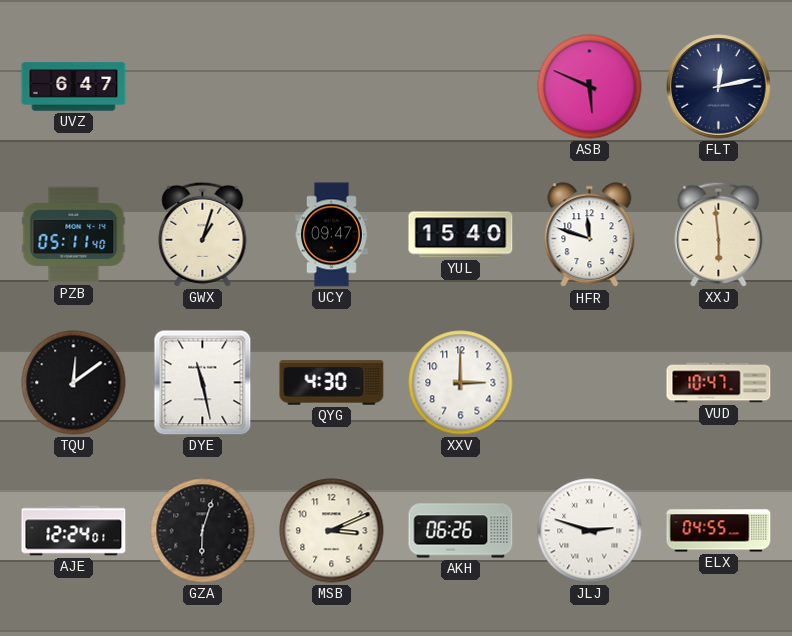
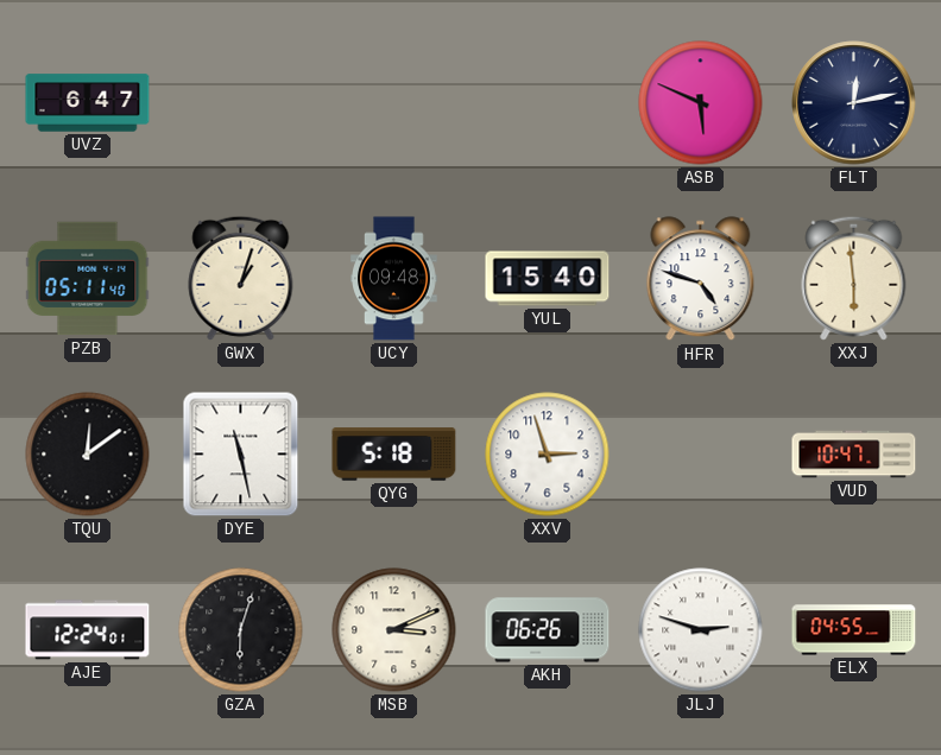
UCY: 09:47 -> 09:48 (394, 279)
HFR: 11:48 -> 4:48 (701, 279)
QYG: 4:30 -> 5:18 (394, 455)
XXV: 3:00 -> 2:57 (548, 455)
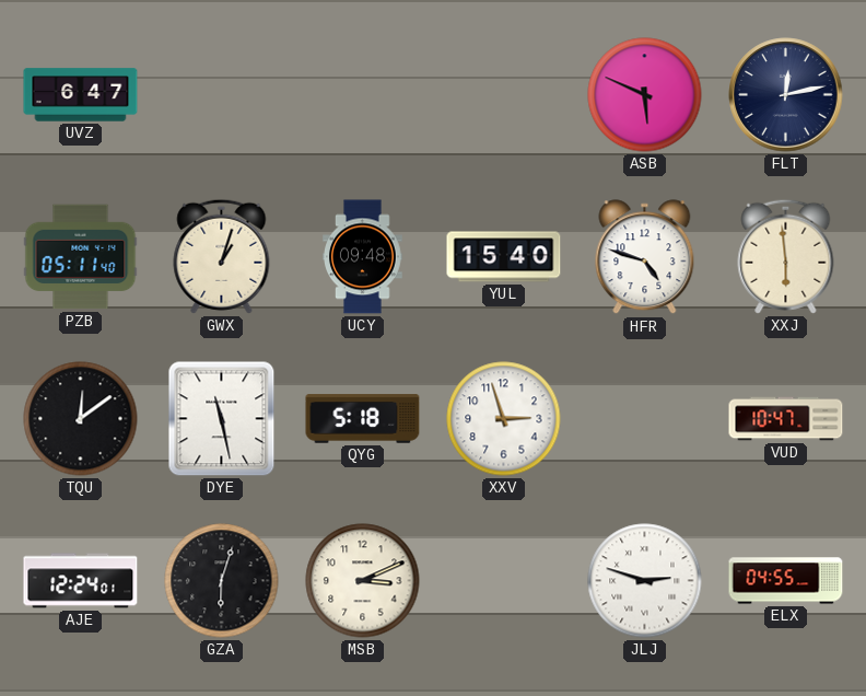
AKH: 06:26 -> none (548, 630)
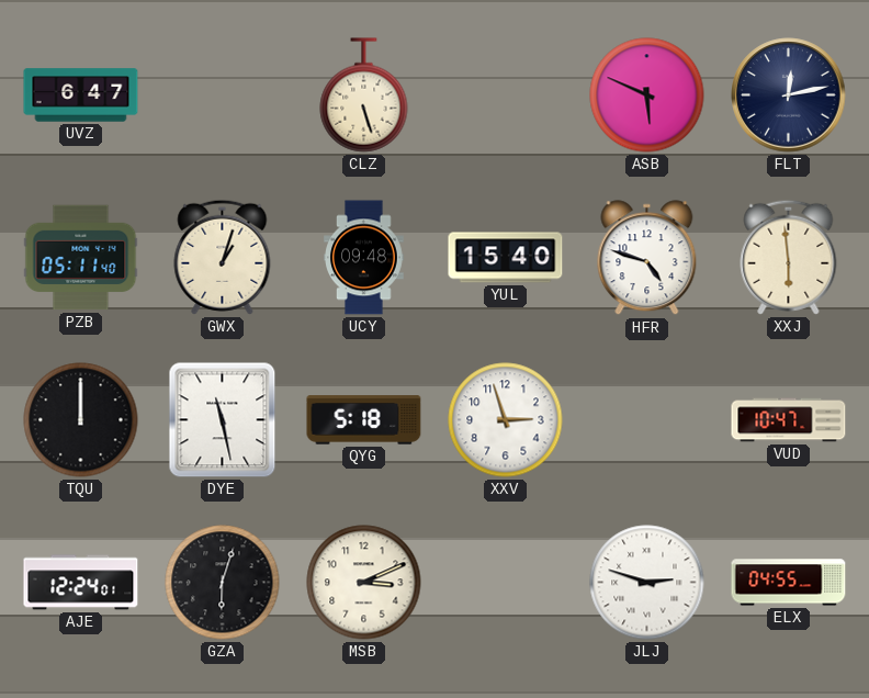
CLZ: none -> 5:27 (364, 95)
TQU: 12:09 -> 12:00 (81, 420)
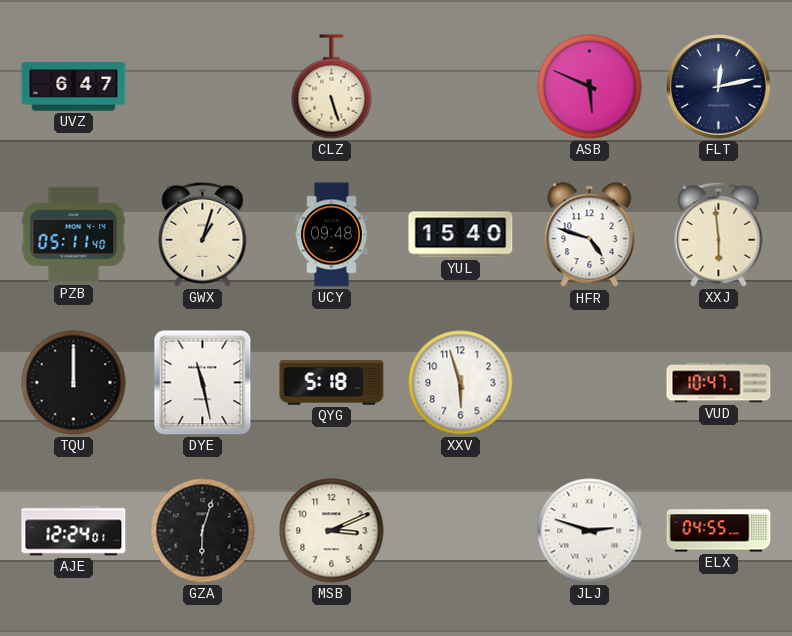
XXV: 2:57 -> 5:57 (461, 383)
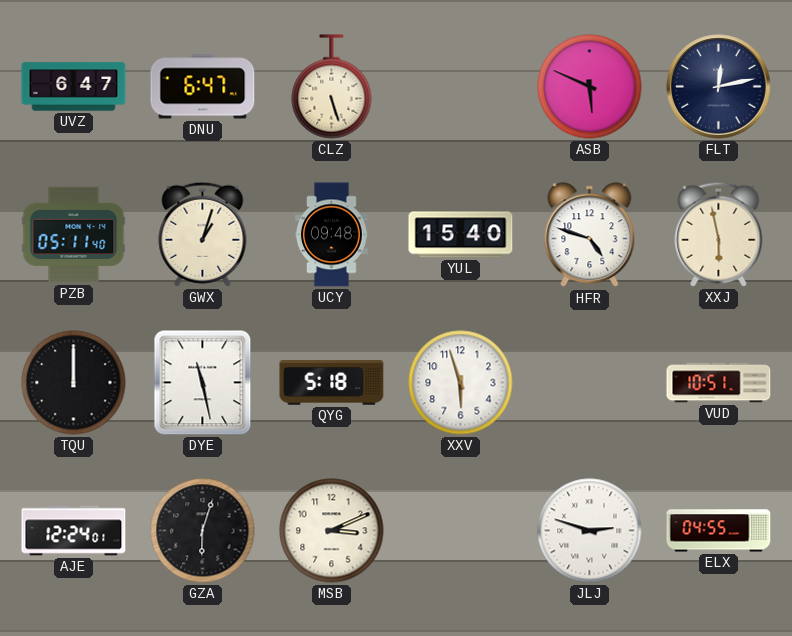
DNU: none -> 6:47 (203, 87)
XXJ: 5:59 -> 5:58 (719, 234)
VUD: 10:47 -> 10:51 (719, 383)
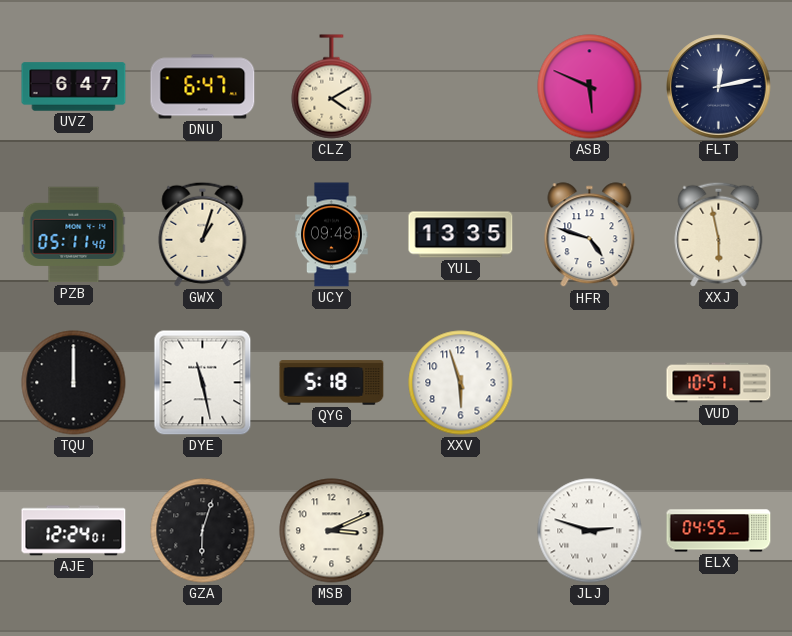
CLZ: 5:27 -> 4:10 (332, 87)
YUL: 15:40 -> 13:35 (461, 235)
